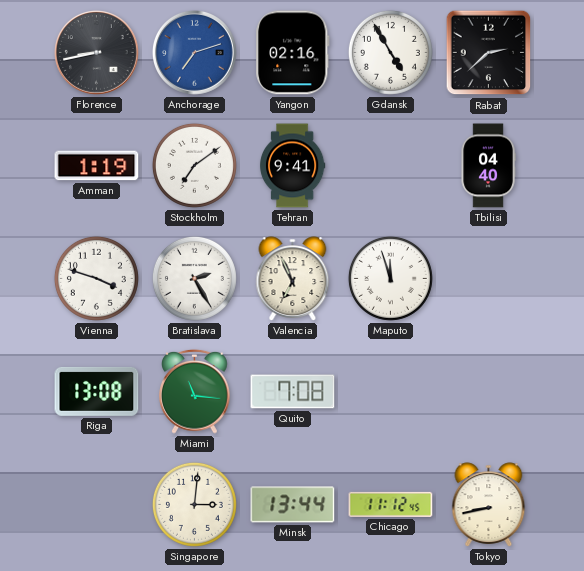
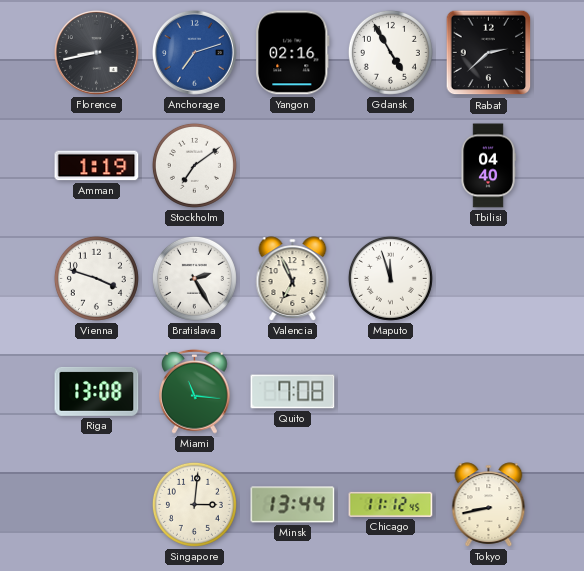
Tehran: 9:41 -> none (292, 166)
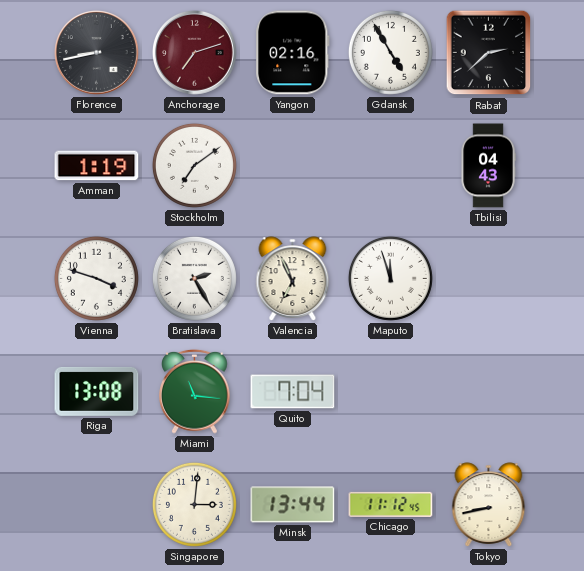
Anchorage dial: blue -> burgundy (194, 52)
Tbilisi: 04:40 -> 04:43 (488, 166)
Quito: 7:08 -> 7:04 (293, 392)
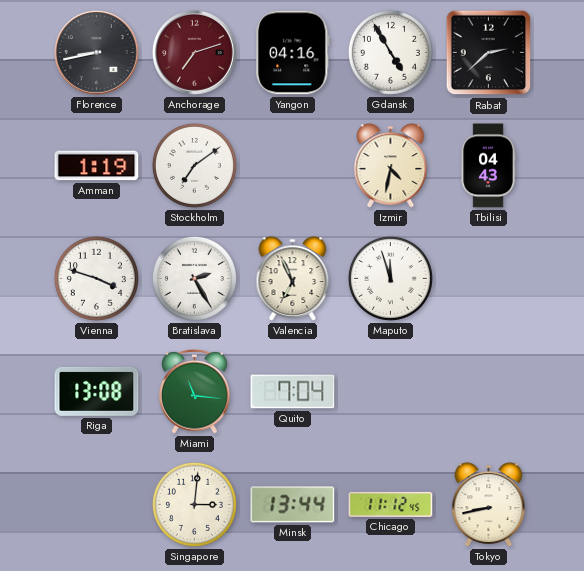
Yangon: 02:16 -> 04:16 (293, 53)
Izmir: none -> 4:32 (391, 166)
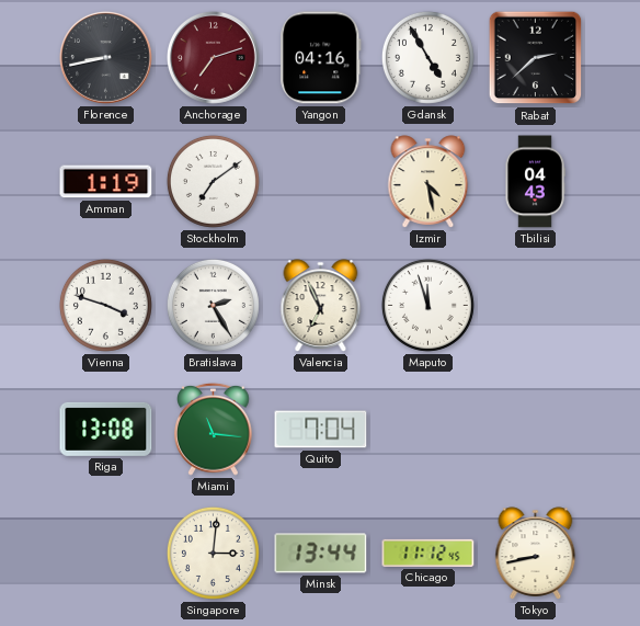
Izmir: 4:32 -> 4:28 (428, 182)
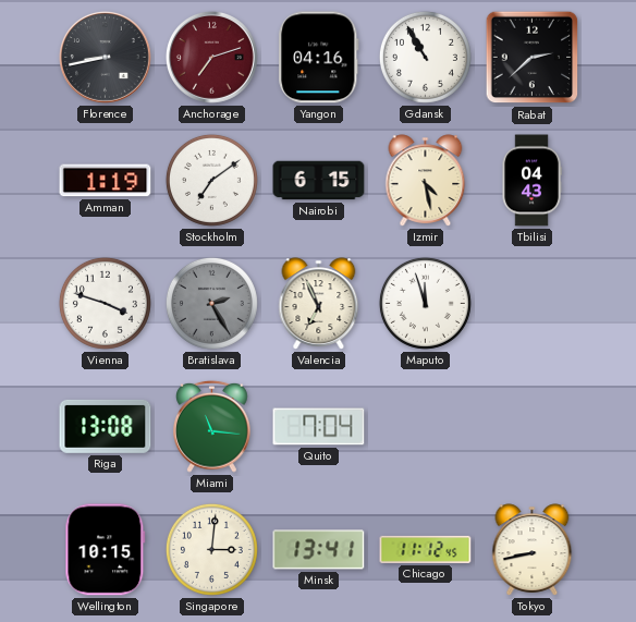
Gdansk: 4:55 -> 10:55 (425, 57)
Nairobi: none -> 6:15 (319, 181)
Bratislava dial: white -> grey (211, 303)
Wellington: none -> 10:15 (106, 550)
Minsk: 13:44 -> 13:41 (319, 550)
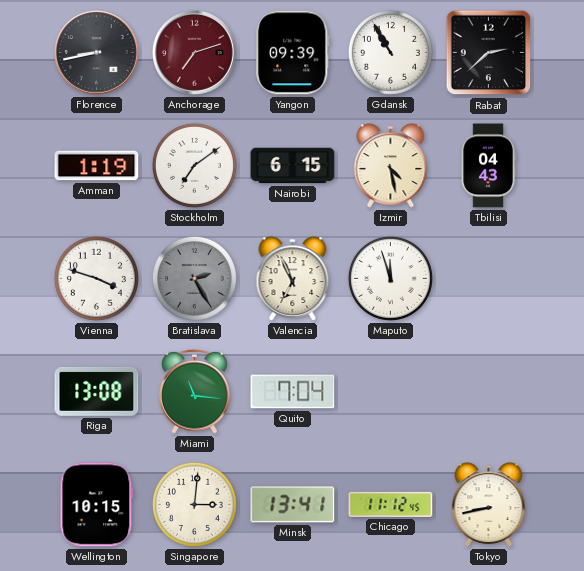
Yangon: 04:16 -> 09:39 (293, 53)
